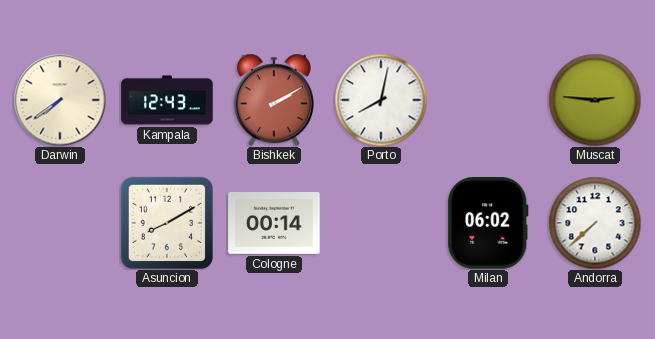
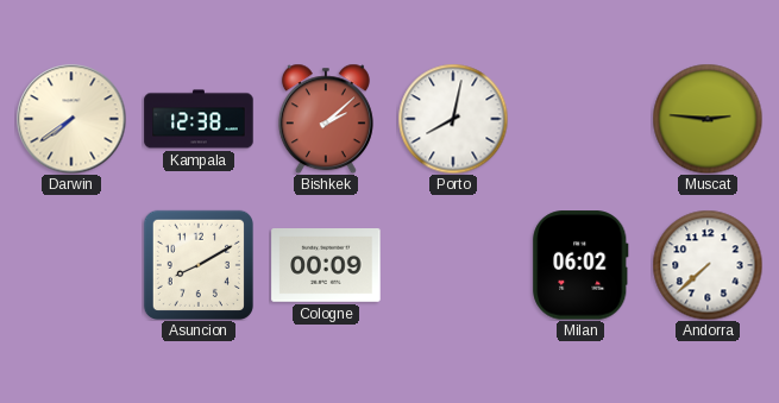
Kampala: 12:43 -> 12:38 (199, 119)
Bishkek: 2:10 -> 2:08 (326, 119)
Cologne: 00:14 -> 00:09 (326, 266)
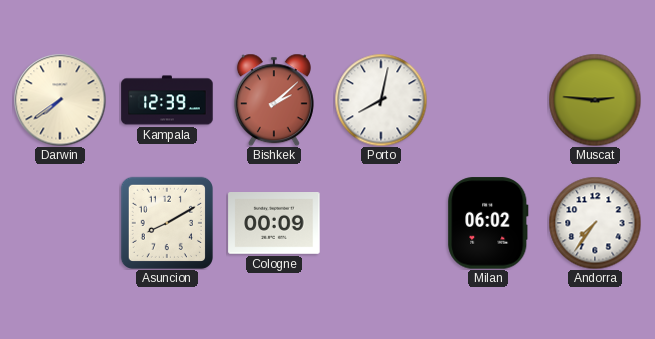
Kampala: 12:38 -> 12:39 (167, 100)
Andorra: 7:38 -> 7:36 (595, 223)
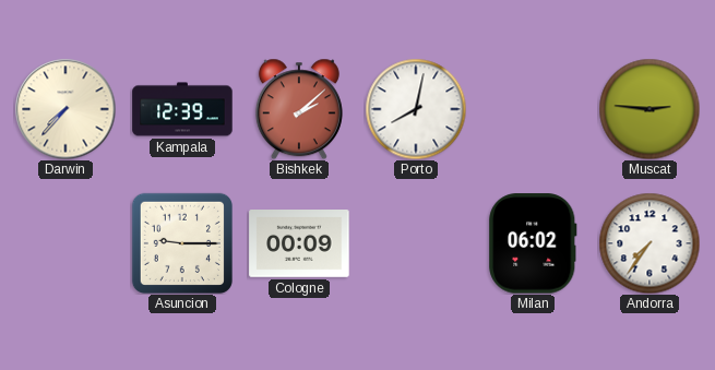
Darwin: 7:39 -> 7:37 (65, 109)
Asuncion: 8:10 -> 9:15 (182, 243)
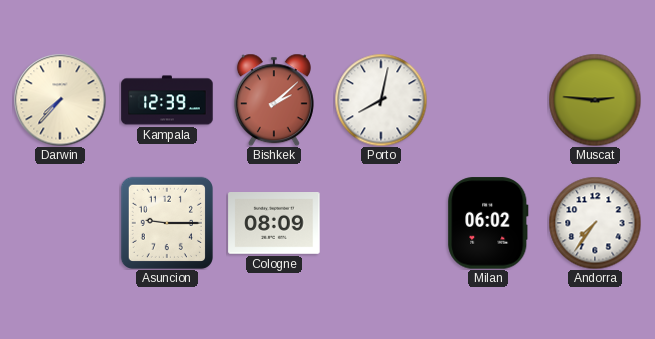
Cologne: 00:09 -> 08:09 (274, 224)
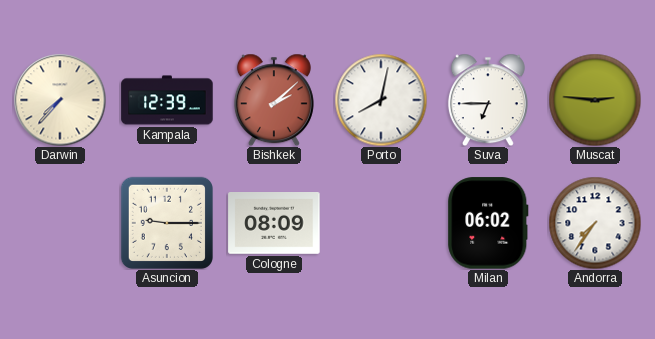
Suva: none -> 6:45 (488, 100)
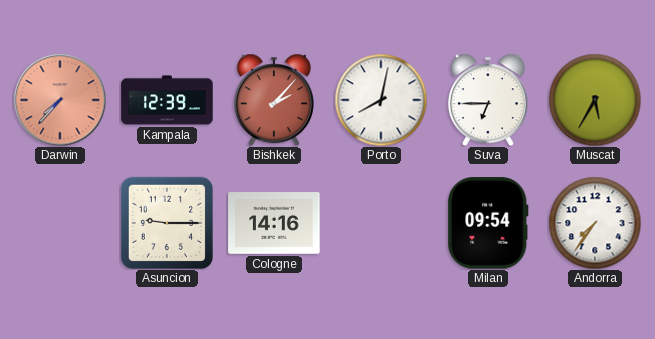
Darwin dial: cream -> salmon (60, 100)
Bishkek: 2:08 -> 2:07 (274, 100)
Muscat: 2:46 -> 5:35 (595, 100)
Cologne: 08:09 -> 14:16 (274, 224)
Milan: 06:02 -> 09:54 (488, 223)
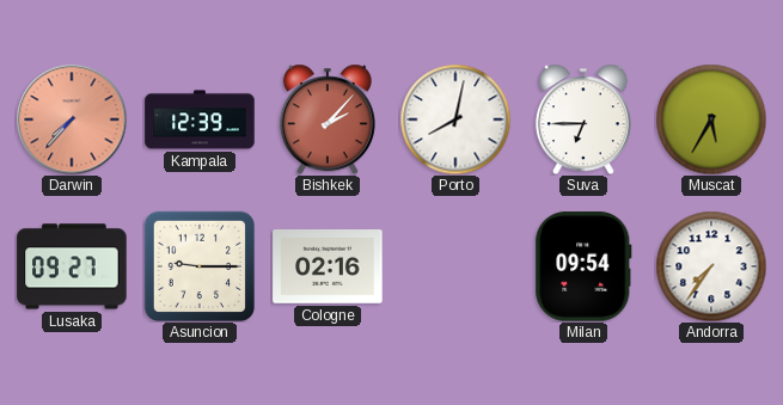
Lusaka: none -> 09:27 (72, 266)
Cologne: 14:16 -> 02:16 (328, 268)
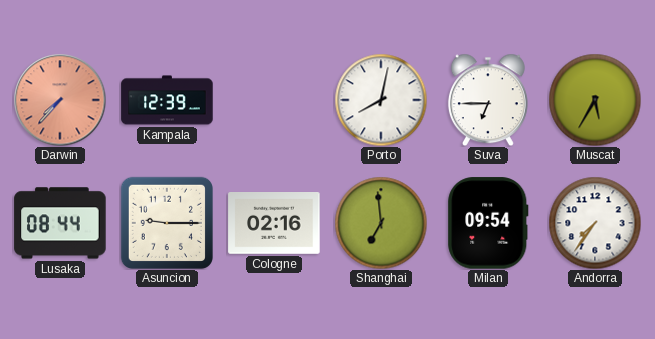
Bishkek: 2:07 -> none (328, 119)
Lusaka: 09:27 -> 08:44 (60, 223)
Shanghai: none -> 6:59 (381, 223)
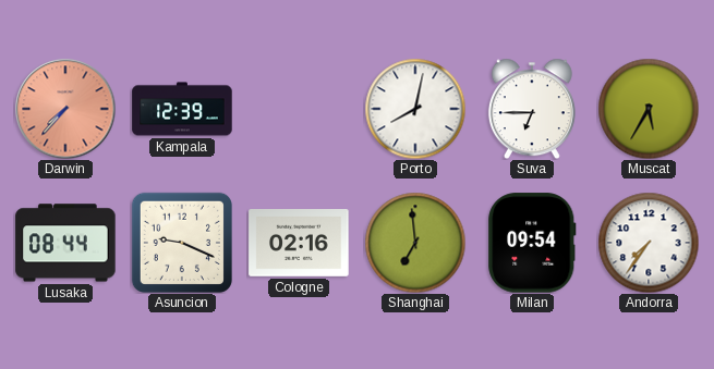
Asuncion: 9:15 -> 9:19 (182, 243)
